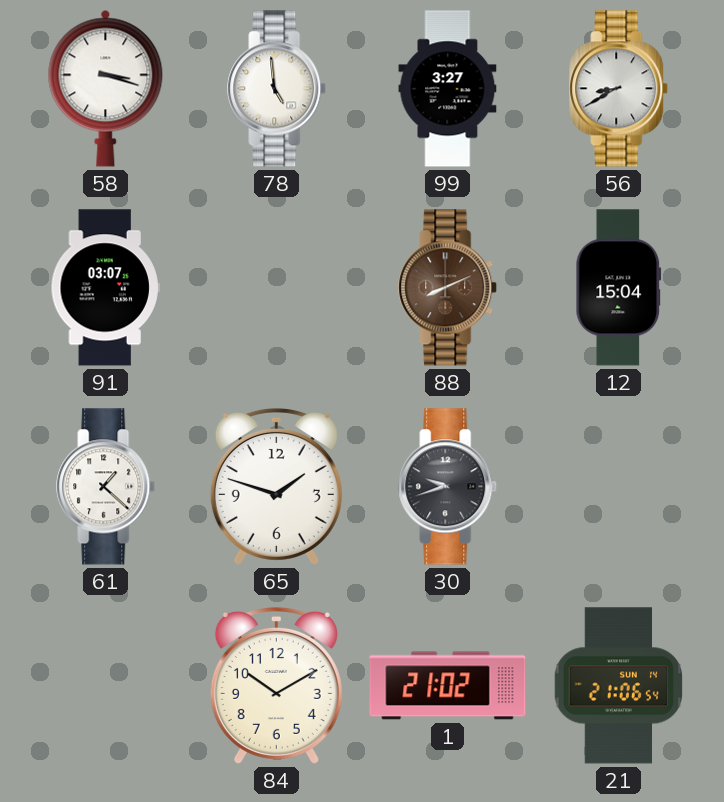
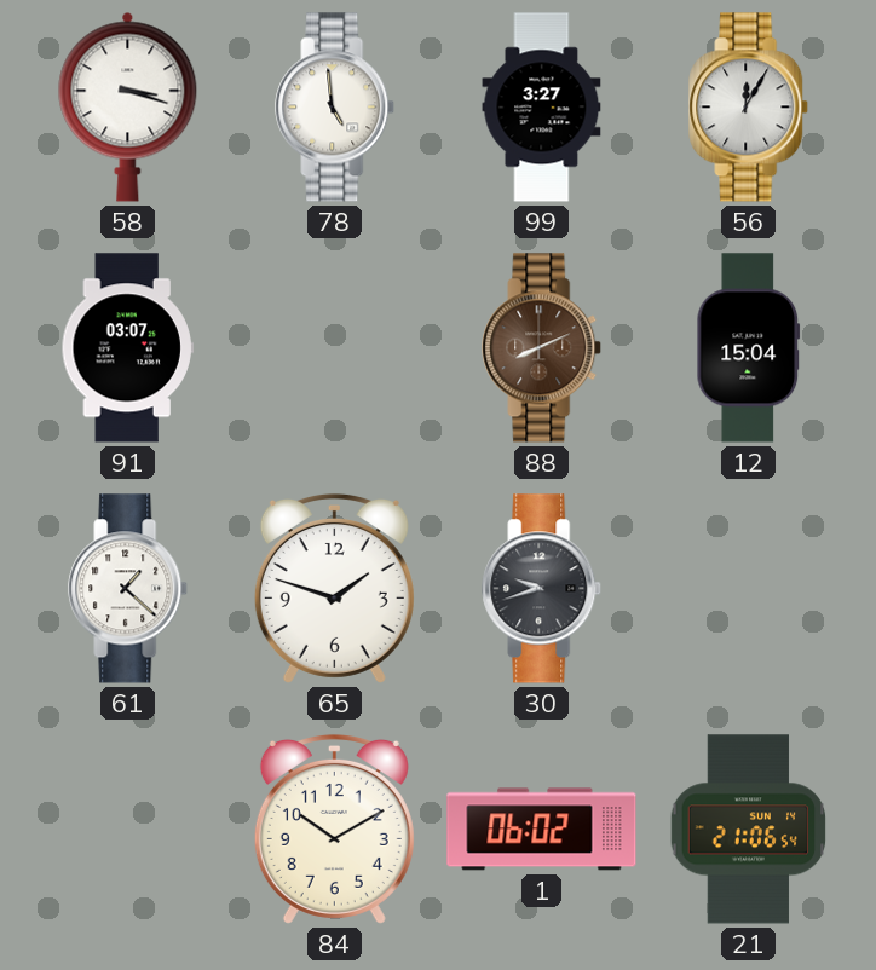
56: 8:40 -> 12:05 (749, 108)
1: 21:02 -> 06:02 (542, 830)
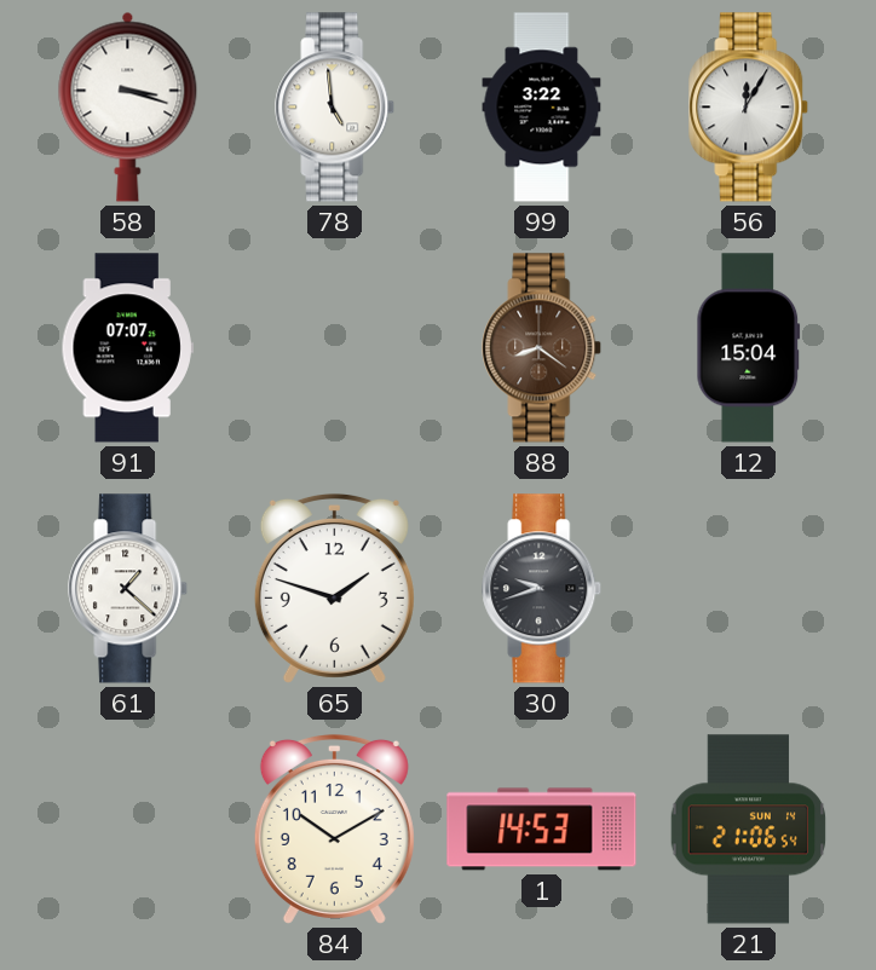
99: 3:27 -> 3:22 (542, 108)
91: 03:07 -> 07:07 (127, 348)
88: 8:11 -> 8:21 (542, 348)
1: 06:02 -> 14:53 (542, 830)
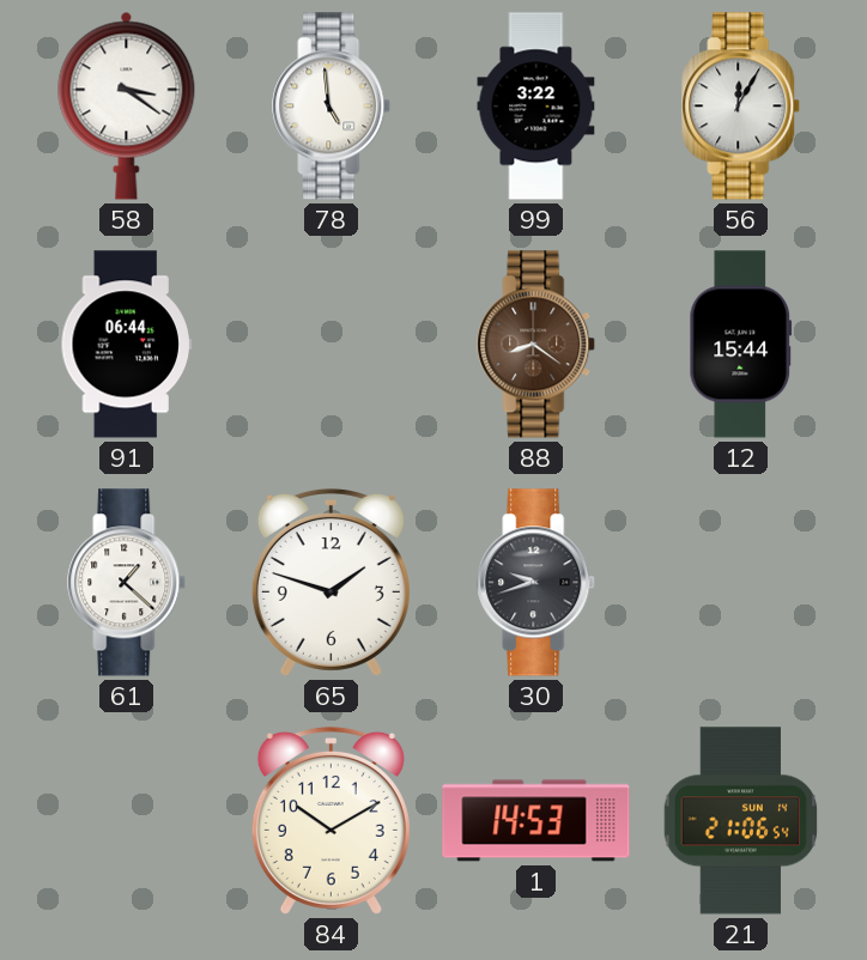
58: 3:18 -> 3:21 (127, 105)
91: 07:07 -> 06:44 (126, 345)
12: 15:04 -> 15:44 (741, 345)
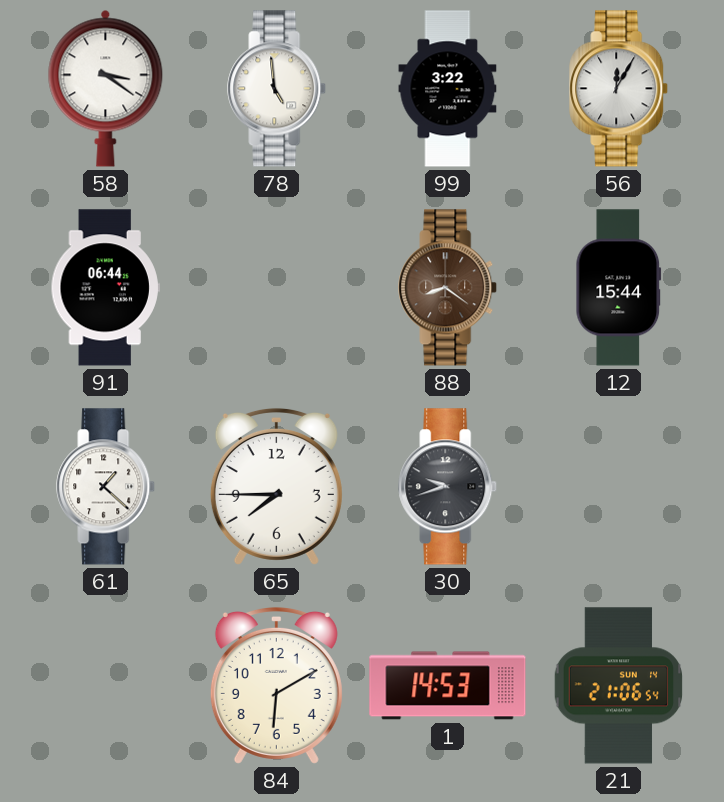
65: 1:48 -> 7:45 (276, 486)
84: 10:10 -> 6:10 (276, 685)
